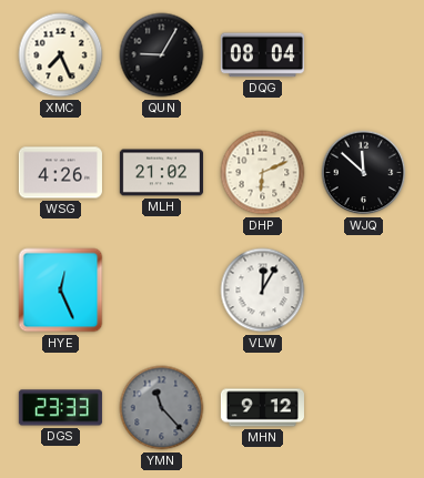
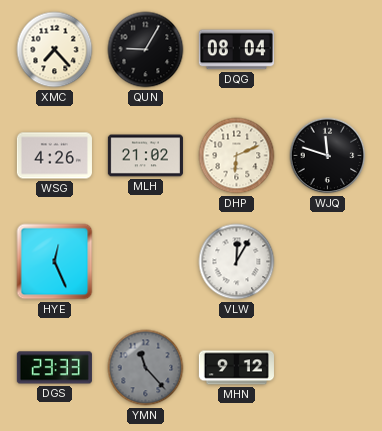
XMC: 7:26 -> 7:23 (55, 50)
WJQ: 11:52 -> 11:48 (328, 156)
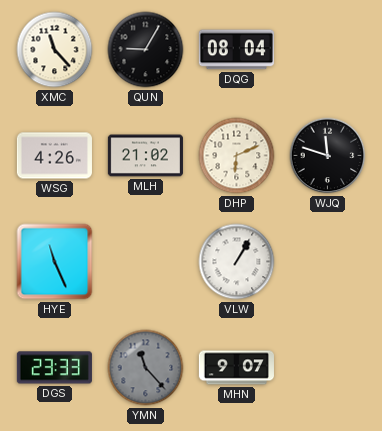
XMC: 7:23 -> 11:23 (55, 50)
HYE: 12:26 -> 11:26 (55, 262)
VLW: 12:05 -> 1:05 (237, 262)
MHN: 9:12 -> 9:07 (236, 368)
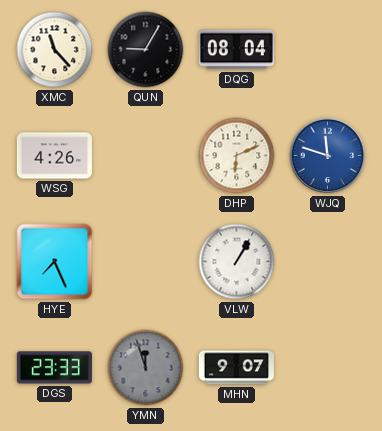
MLH: 21:02 -> none (145, 156)
WJQ dial: black -> blue (328, 156)
HYE: 11:26 -> 7:26 (55, 262)
YMN: 11:23 -> 11:57 (146, 368)
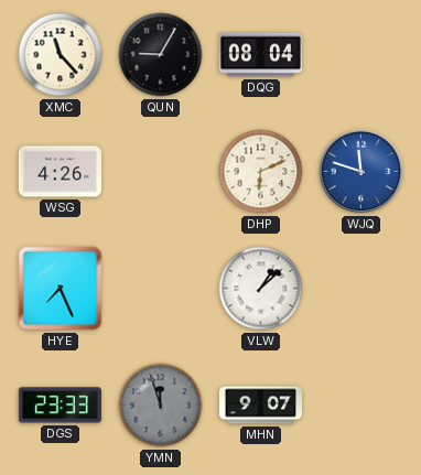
VLW: 1:05 -> 1:08 (261, 289)
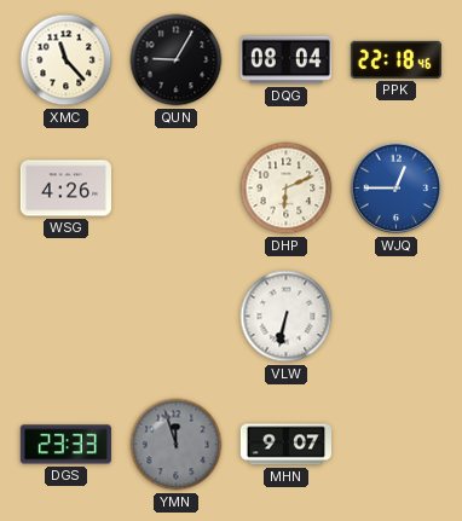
PPK: none -> 22:18 (395, 59)
WJQ: 11:48 -> 12:45 (397, 189)
HYE: 7:26 -> none (61, 289)
VLW: 1:08 -> 6:32 (287, 317)
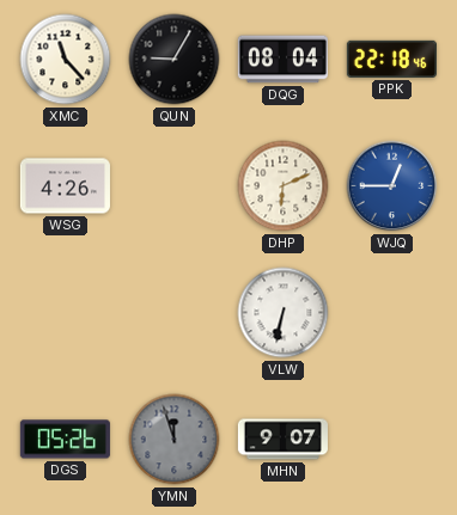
DGS: 23:33 -> 05:26 (65, 440)
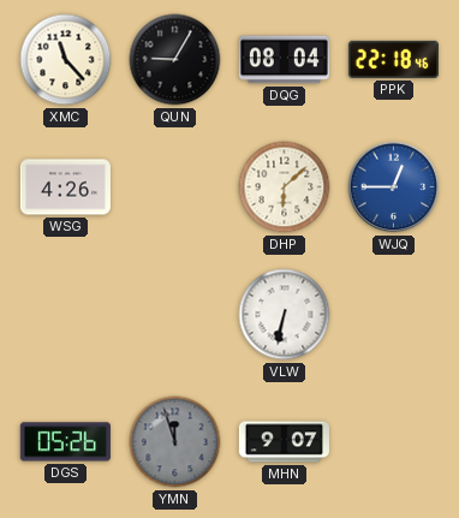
DHP: 6:11 -> 6:08 (285, 187)
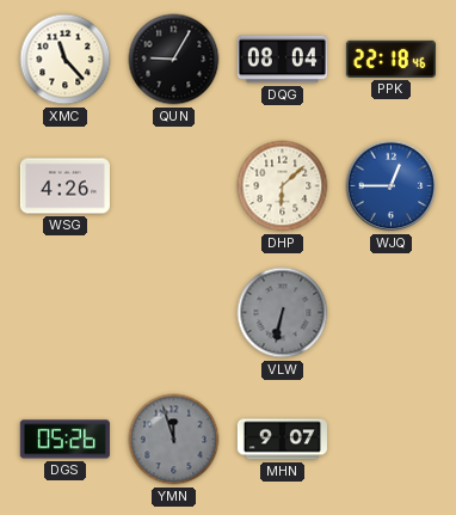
VLW dial: white -> grey (283, 313)
